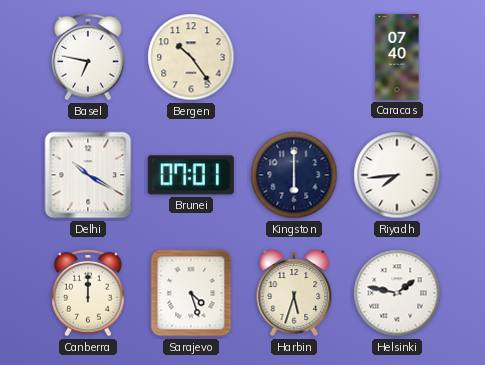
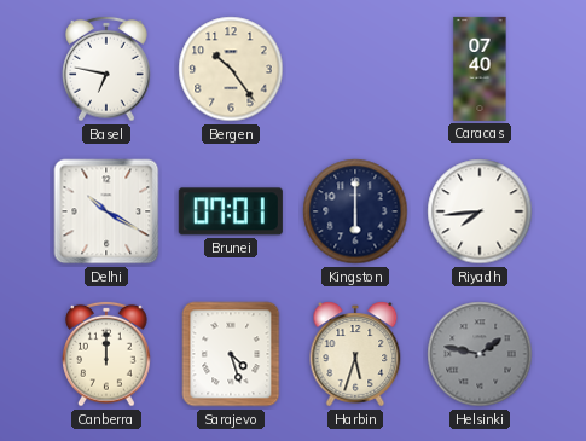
Helsinki dial: white -> grey (480, 354)
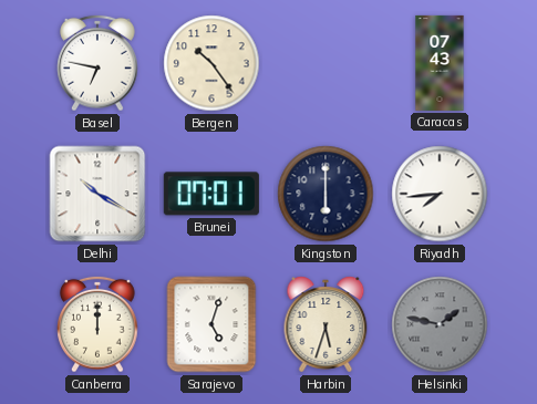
Caracas: 07:40 -> 07:43 (440, 63)
Sarajevo: 4:27 -> 5:03 (211, 324)
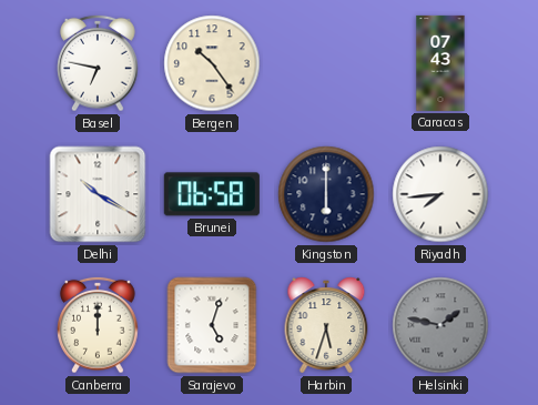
Brunei: 07:01 -> 06:58 (212, 194)
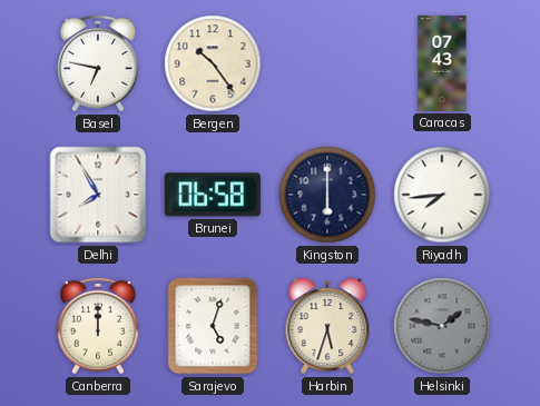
Delhi: 10:20 -> 7:55 (98, 195)
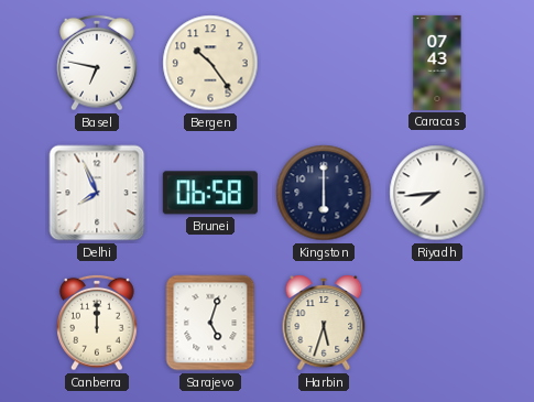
Delhi: 7:55 -> 7:56 (97, 193)
Helsinki: 1:47 -> none (442, 326)
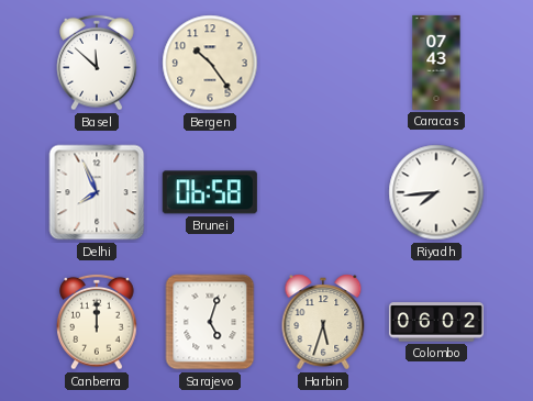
Basel: 6:47 -> 11:52 (97, 63)
Kingston: 6:00 -> none (324, 193)
Colombo: none -> 06:02 (436, 322)
